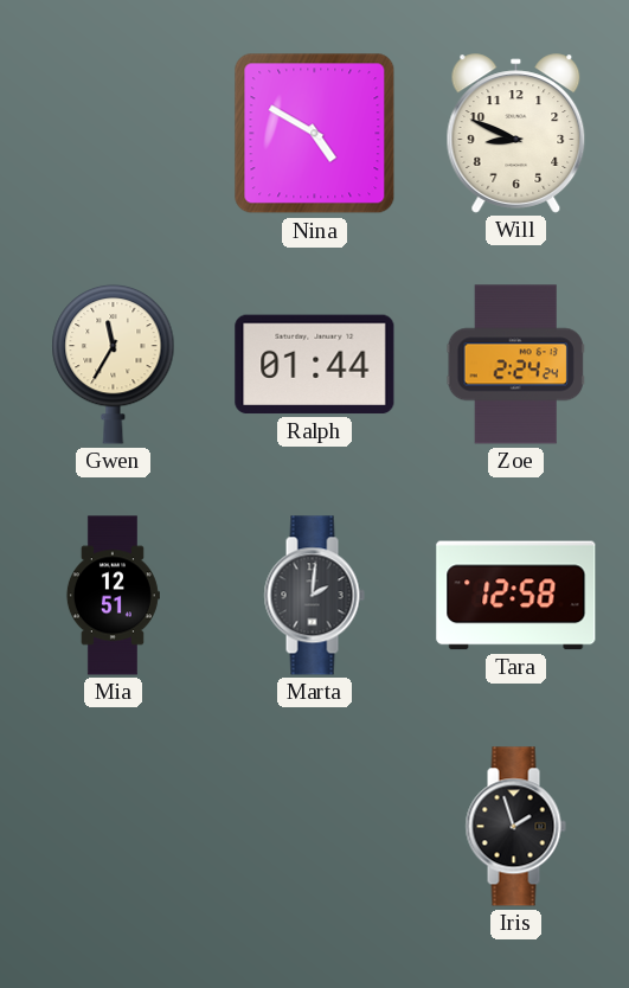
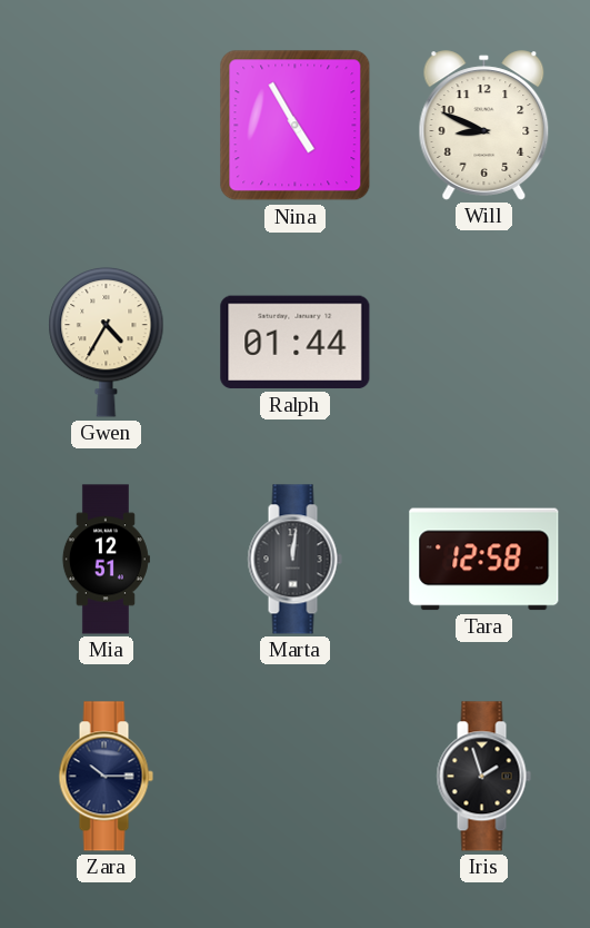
Nina: 4:50 -> 4:55 (296, 126)
Gwen: 11:35 -> 4:35 (107, 342)
Zoe: 2:24 -> none (515, 365)
Marta: 2:01 -> 12:01 (294, 560)
Zara: none -> 10:15 (106, 777)
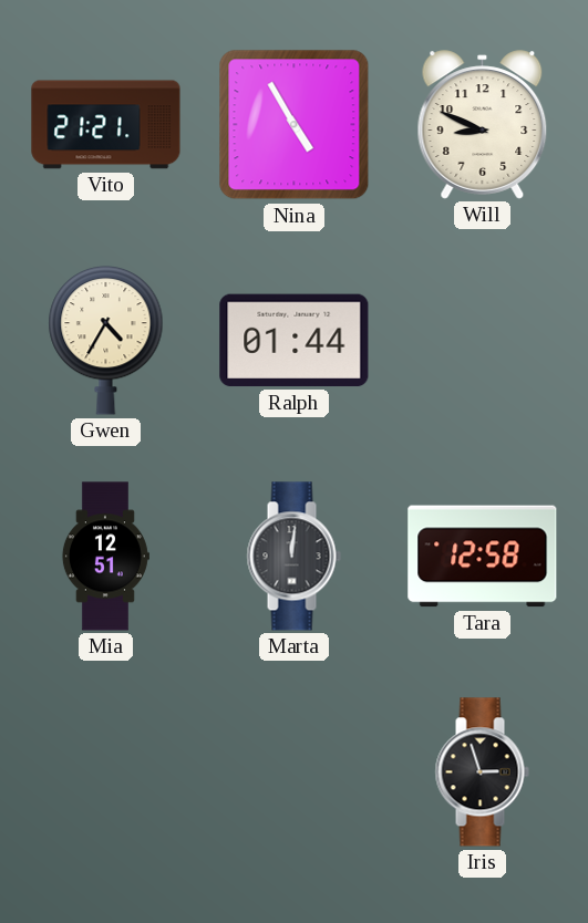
Vito: none -> 21:21 (106, 125)
Zara: 10:15 -> none (106, 777)
Iris: 1:57 -> 2:57 (482, 772)
